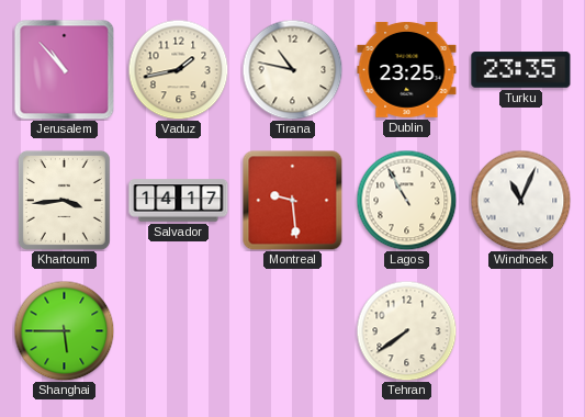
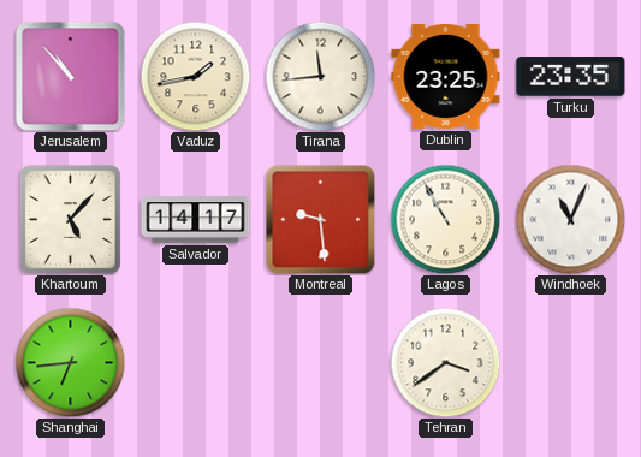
Tirana: 10:47 -> 11:44 (320, 76)
Khartoum: 3:44 -> 5:07 (70, 219)
Shanghai: 5:45 -> 6:44 (70, 362)
Tehran: 7:39 -> 3:39 (445, 362)
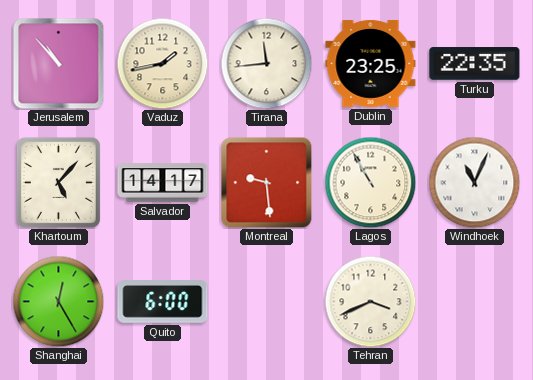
Turku: 23:35 -> 22:35 (475, 64)
Shanghai: 6:44 -> 12:25 (58, 301)
Quito: none -> 6:00 (163, 302)
Tehran: 3:39 -> 3:41 (370, 301)
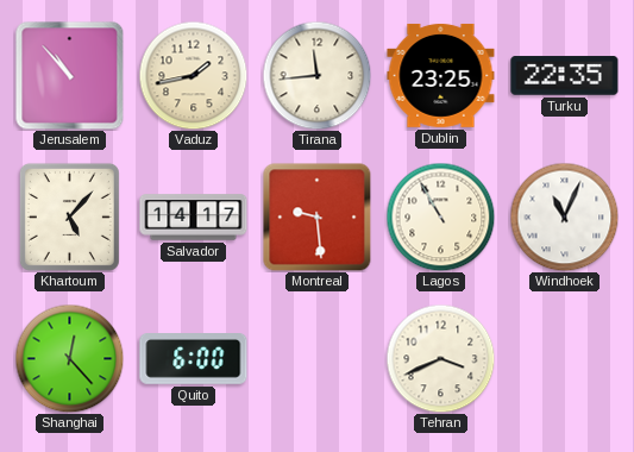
Shanghai: 12:25 -> 12:23 (69, 358)
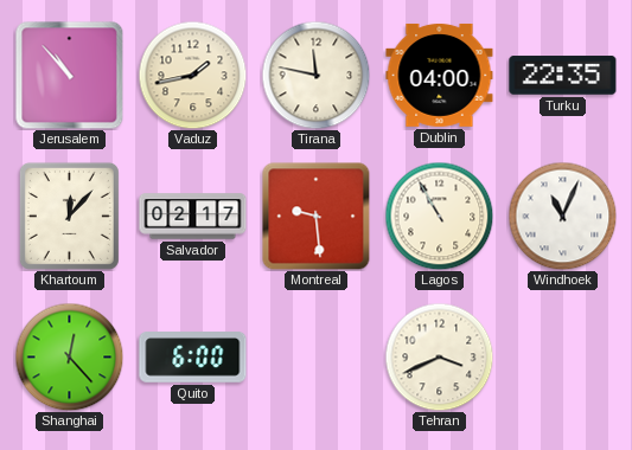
Tirana: 11:44 -> 11:47 (315, 75)
Dublin: 23:25 -> 04:00 (440, 75)
Khartoum: 5:07 -> 12:07 (69, 216)
Salvador: 14:17 -> 02:17 (193, 217)
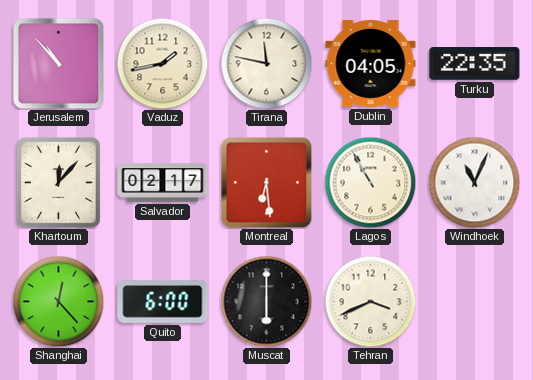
Dublin: 04:00 -> 04:05 (371, 63)
Montreal: 9:29 -> 6:29 (266, 182)
Muscat: none -> 6:00 (266, 301)
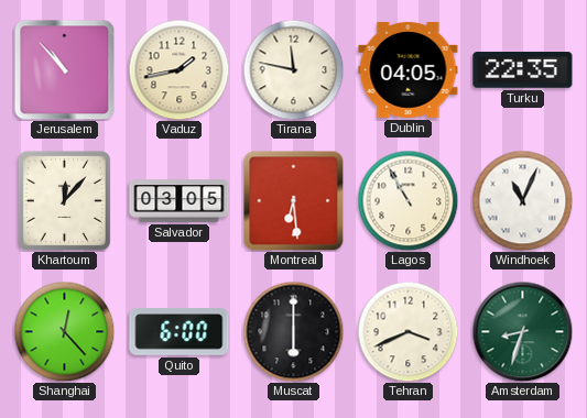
Salvador: 02:17 -> 03:05 (180, 201)
Amsterdam: none -> 8:33 (522, 331)
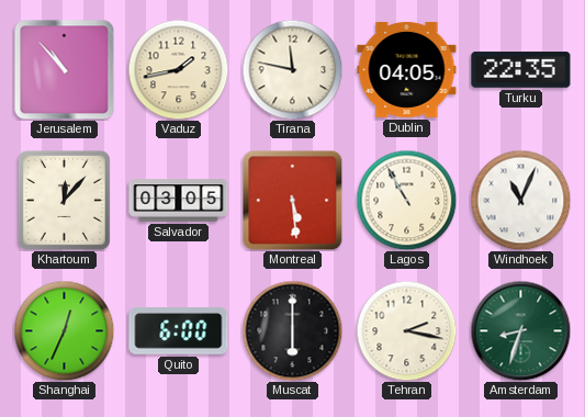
Montreal: 6:29 -> 5:29 (292, 200)
Shanghai: 12:23 -> 12:34 (64, 330)
Tehran: 3:41 -> 2:17 (406, 330)
